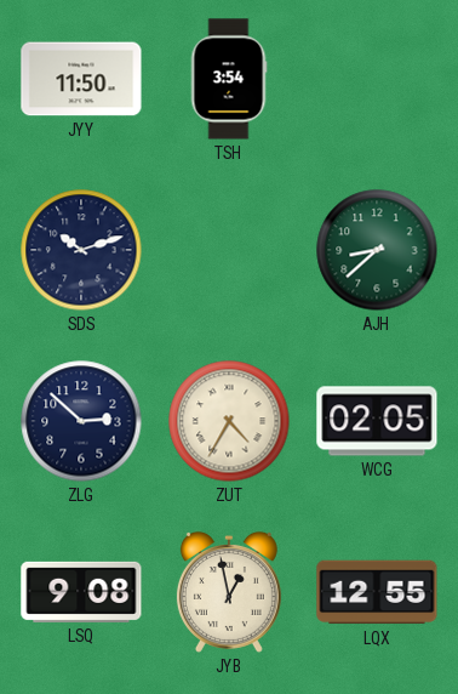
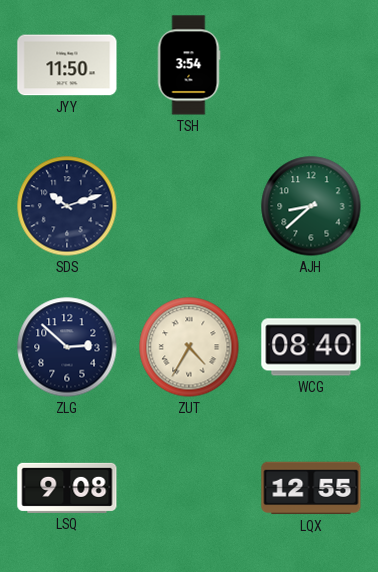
WCG: 02:05 -> 08:40 (311, 347)
JYB: 12:58 -> none (229, 592)
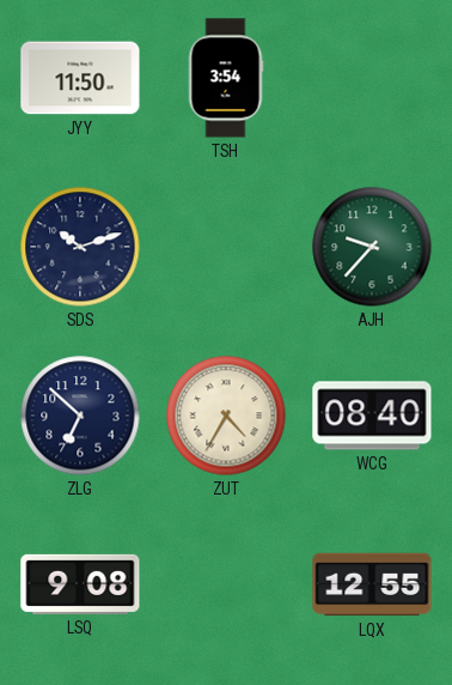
AJH: 8:38 -> 9:37 (372, 247)
ZLG: 2:52 -> 6:52 (80, 416)
